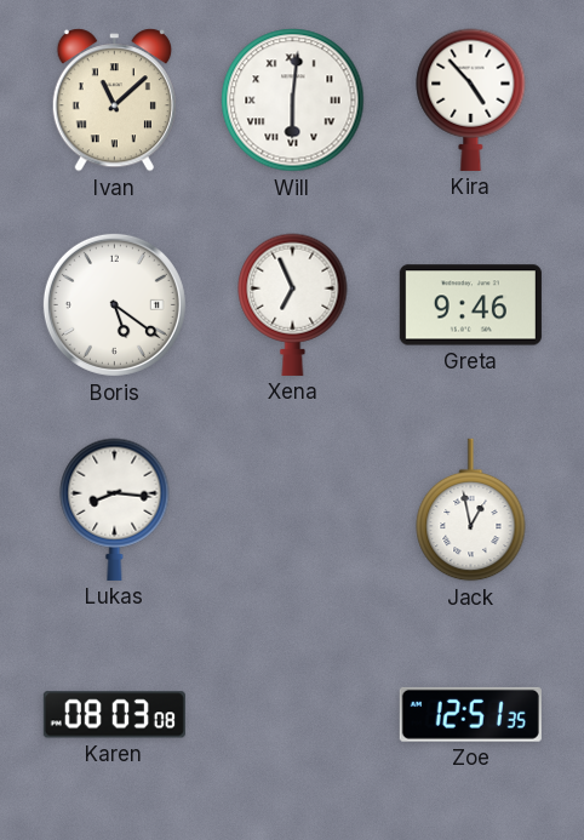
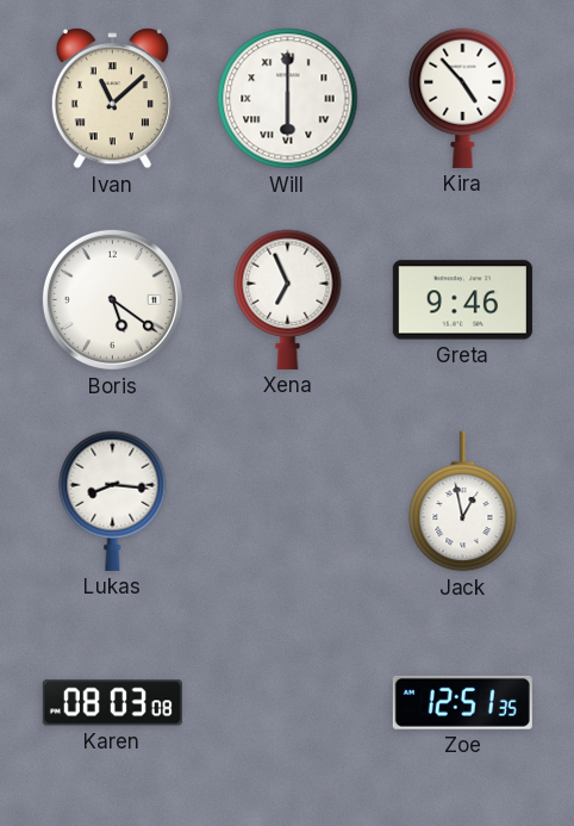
Will: 6:01 -> 6:00 (288, 99)
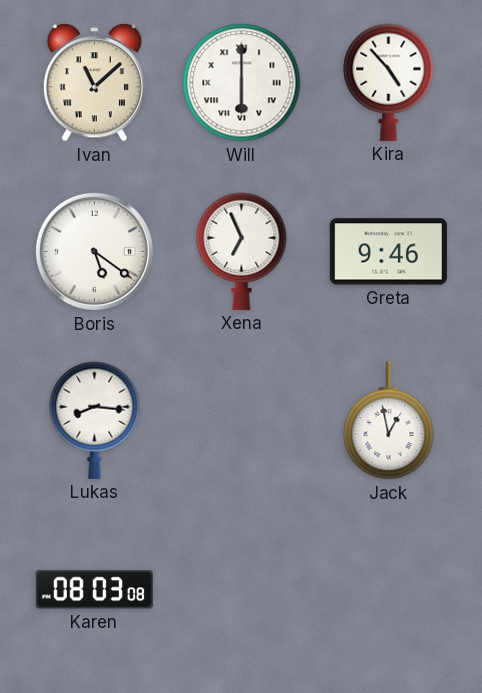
Zoe: 12:51 -> none (462, 702)
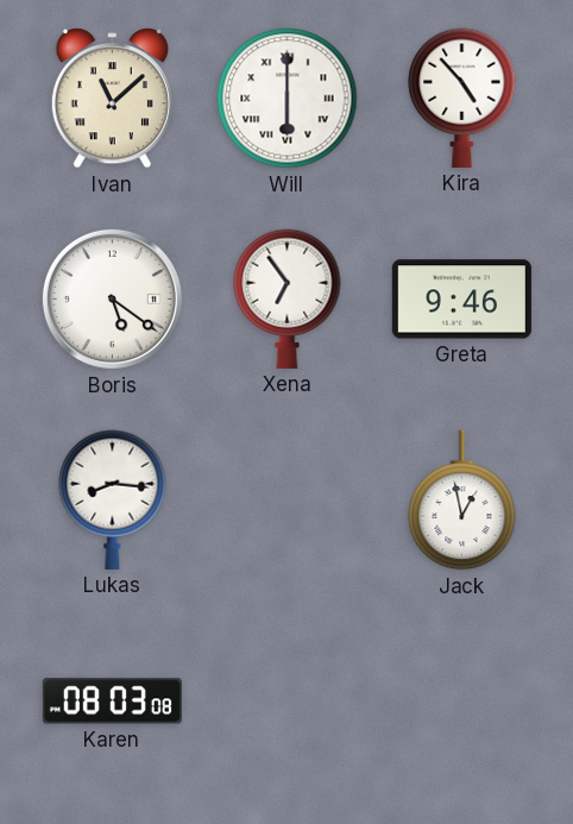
Xena: 6:56 -> 6:54 (288, 298)
